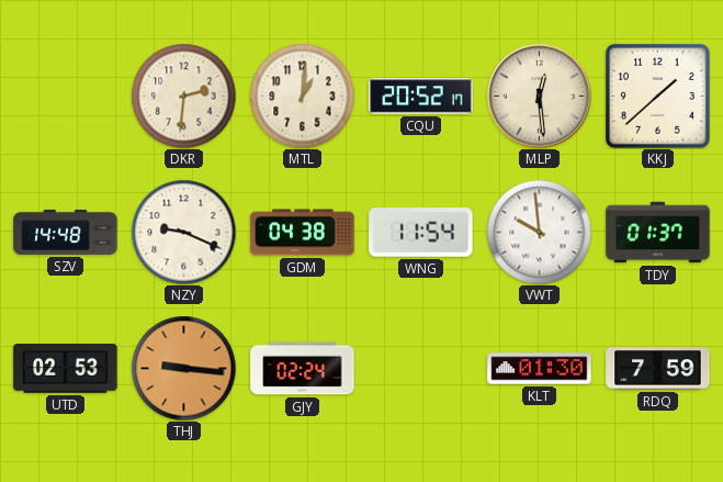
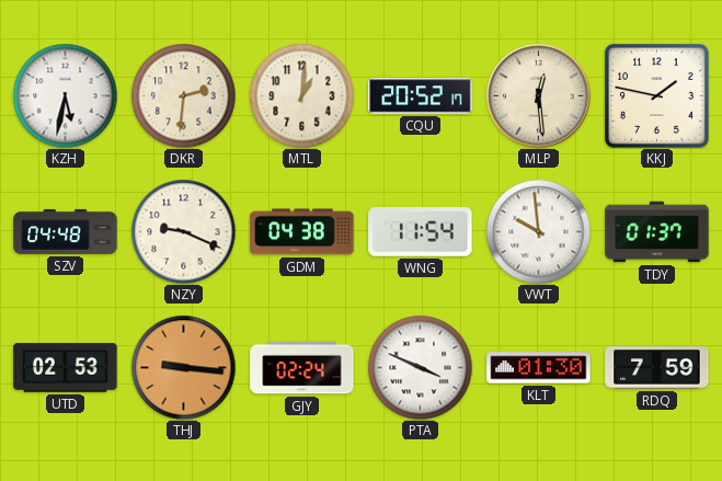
KZH: none -> 5:32 (65, 95)
KKJ: 1:38 -> 1:47 (657, 96)
SZV: 14:48 -> 04:48 (66, 231)
PTA: none -> 3:49 (420, 367)
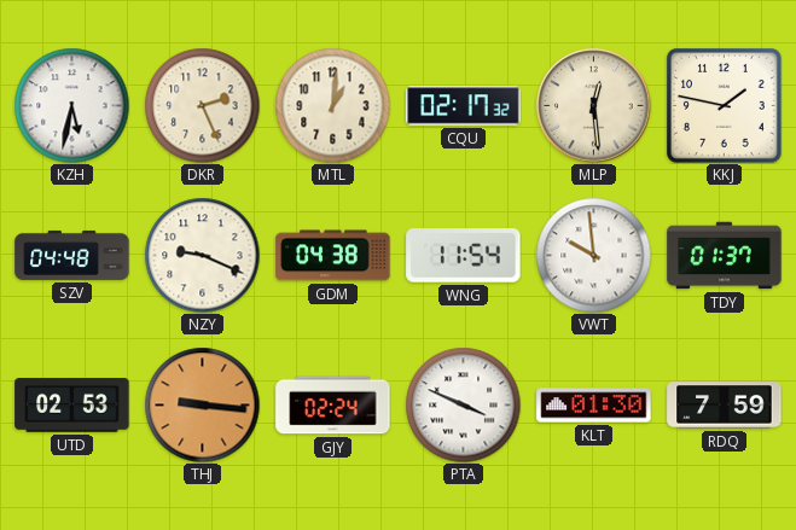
DKR: 2:31 -> 2:26 (202, 105)
CQU: 20:52 -> 02:17 (464, 106)
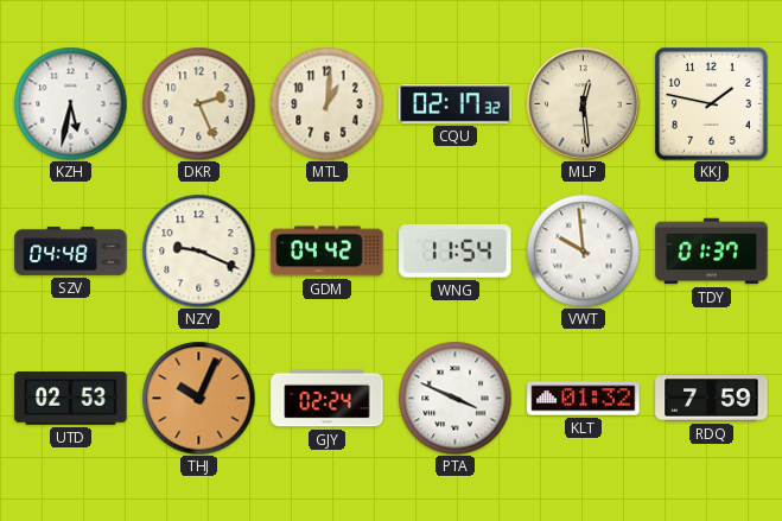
GDM: 04:38 -> 04:42 (328, 252)
THJ: 9:16 -> 10:04 (198, 398)
KLT: 01:30 -> 01:32 (584, 399)
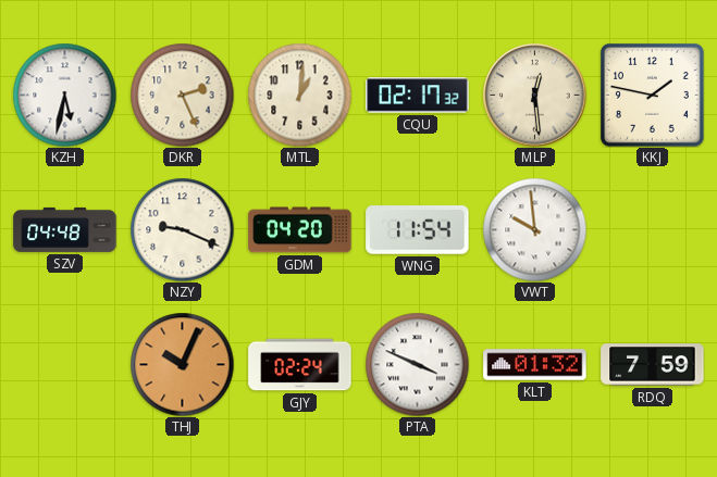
GDM: 04:42 -> 04:20 (300, 230)
TDY: 01:37 -> none (712, 252)
UTD: 02:53 -> none (71, 399)
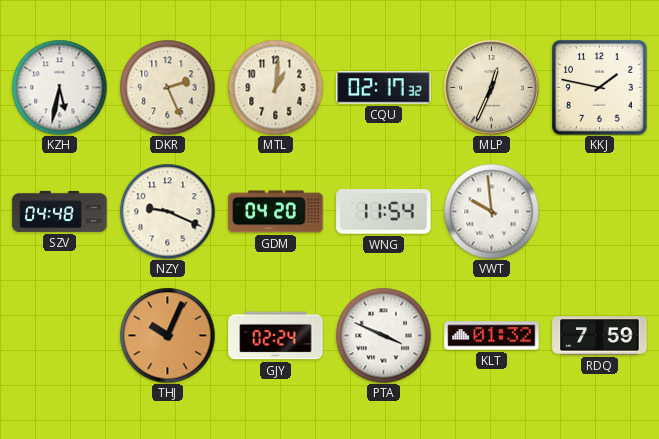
MLP: 12:29 -> 12:34 (492, 88)
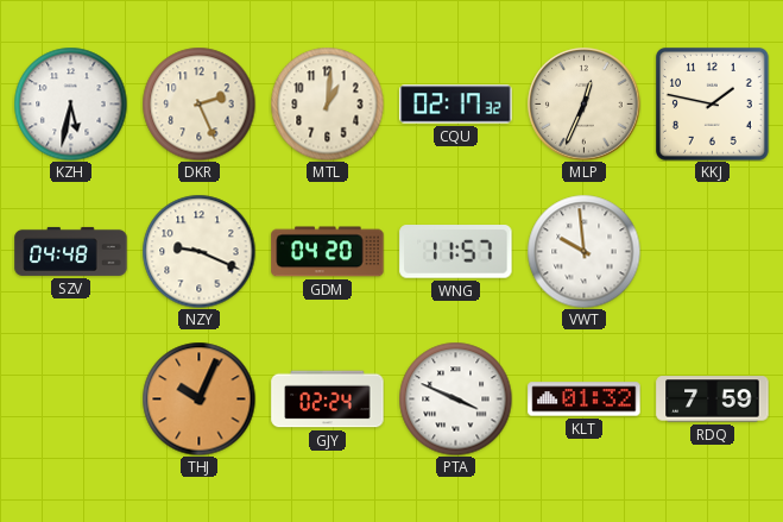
WNG: 11:54 -> 11:57 (456, 252)
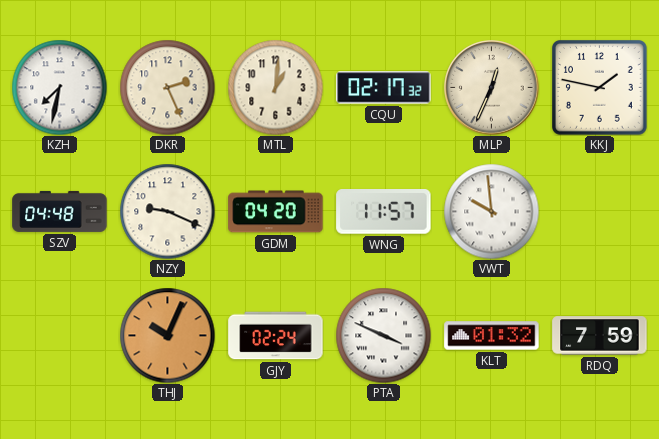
KZH: 5:32 -> 7:32 (59, 87)
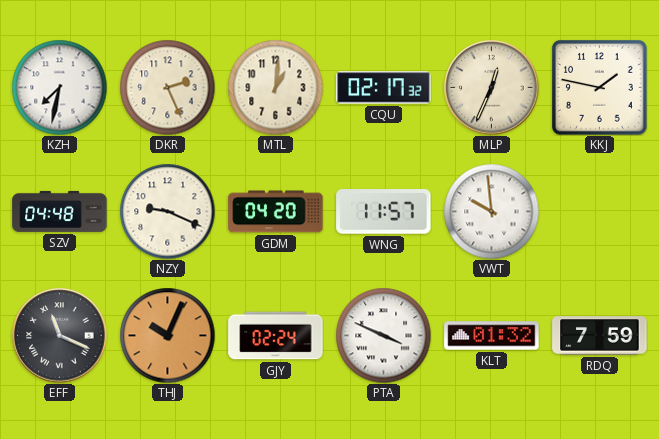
EFF: none -> 11:19 (60, 336)
